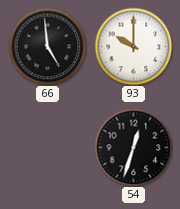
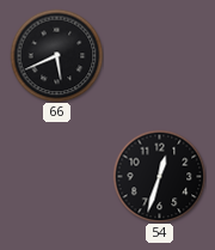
66: 4:59 -> 5:41 (56, 55)
93: 10:00 -> none (133, 46)
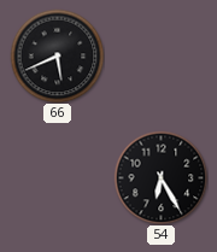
54: 12:33 -> 6:25 (160, 177)
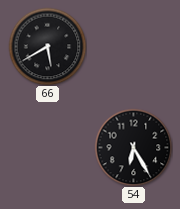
66: 5:41 -> 5:40 (47, 46)
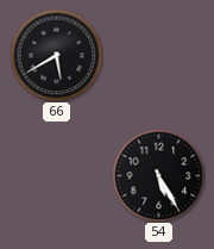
54: 6:25 -> 5:25 (158, 175)
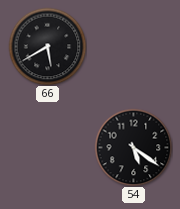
54: 5:25 -> 5:21 (133, 147)
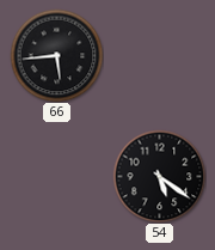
66: 5:40 -> 5:44 (56, 55)
